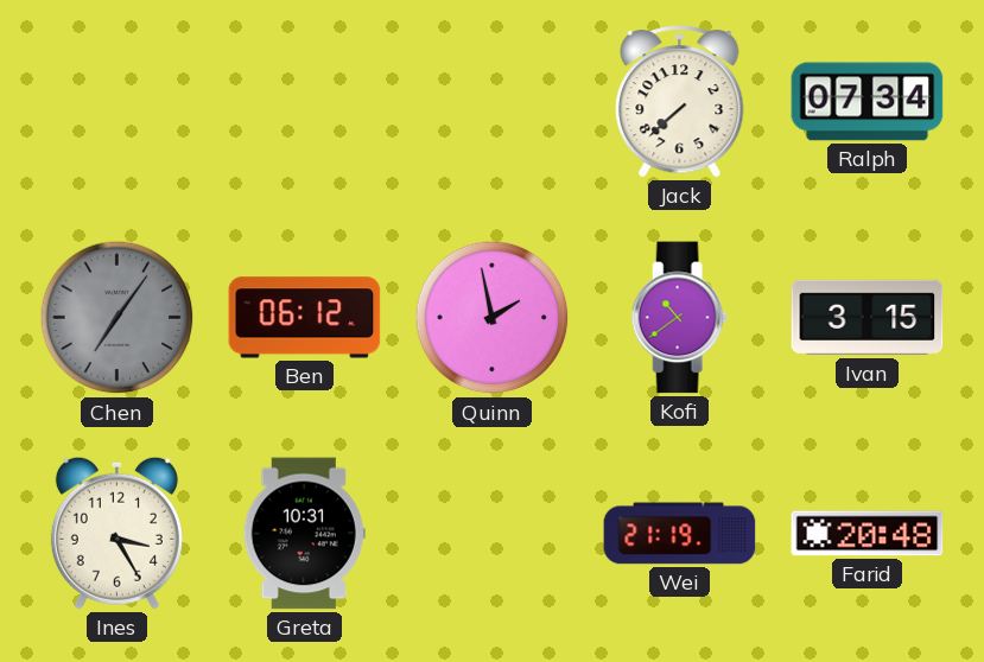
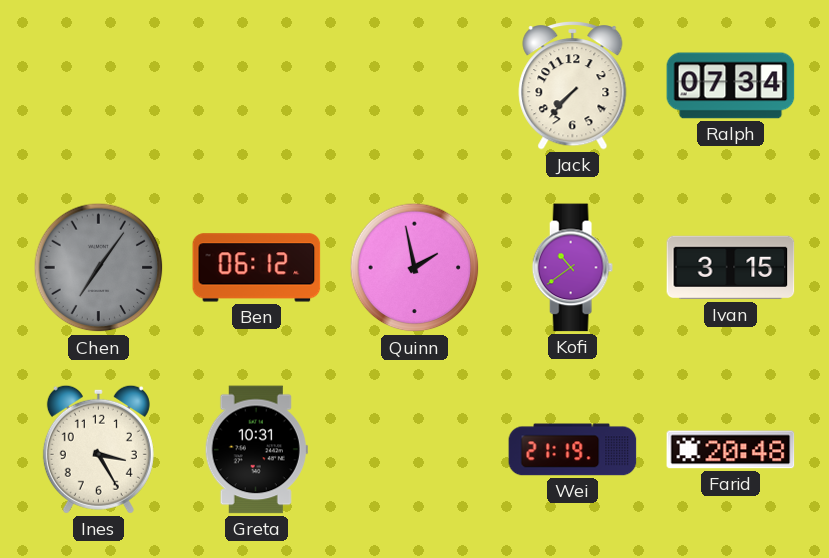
Jack: 7:38 -> 7:37 (573, 86)
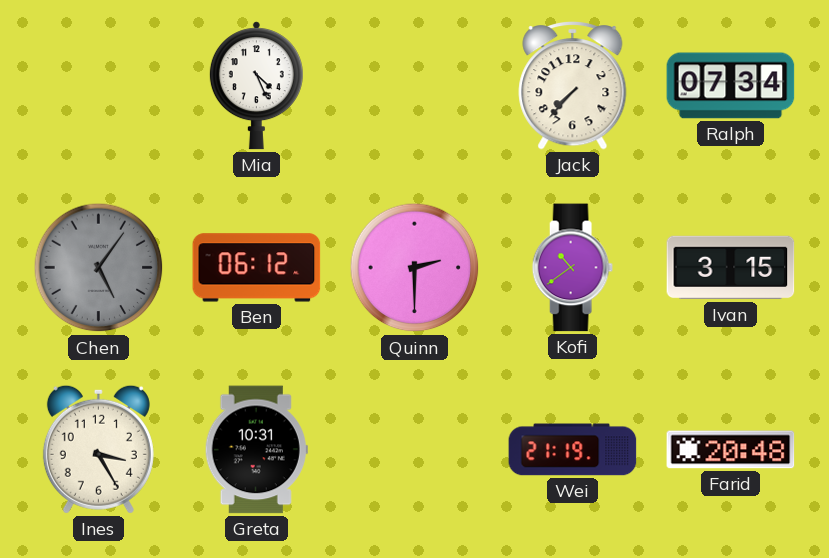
Mia: none -> 4:26 (256, 86)
Chen: 7:06 -> 5:06 (99, 268)
Quinn: 1:58 -> 2:30 (415, 268)
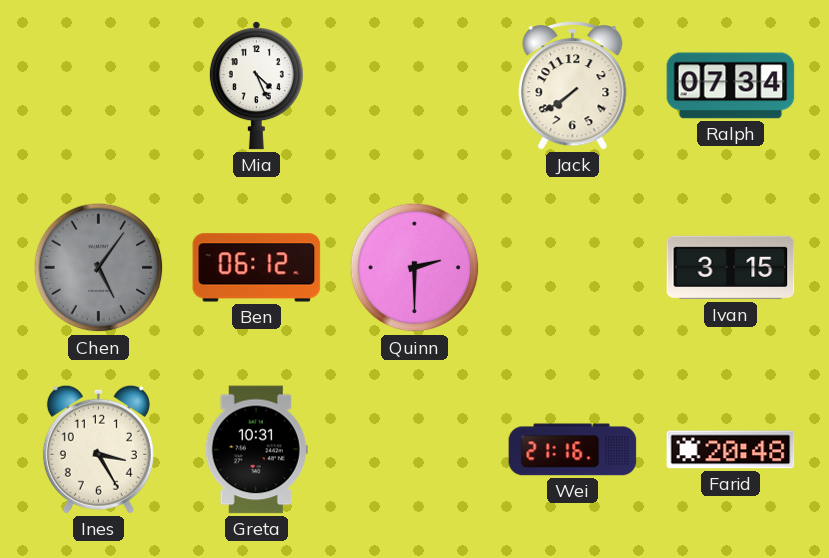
Jack: 7:37 -> 7:39 (573, 86)
Kofi: 10:39 -> none (572, 268)
Wei: 21:19 -> 21:16 (573, 450)
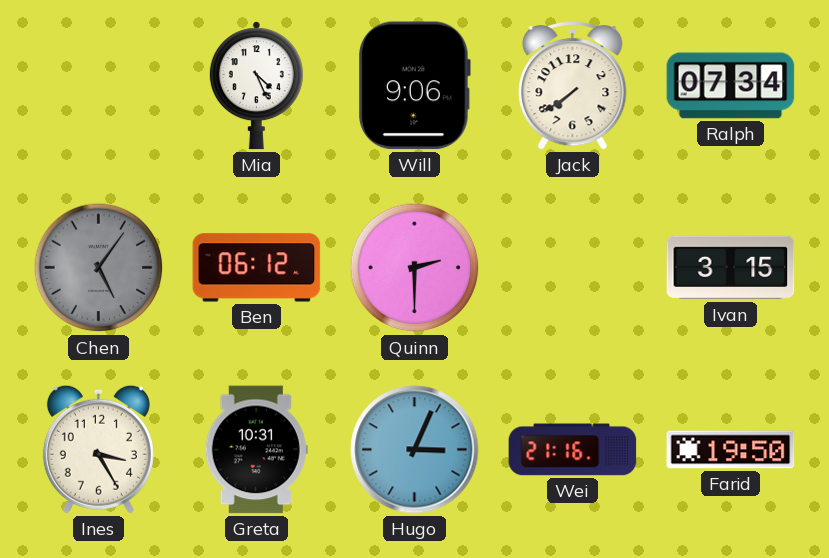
Will: none -> 9:06 (414, 86)
Hugo: none -> 3:04 (415, 450)
Farid: 20:48 -> 19:50 (731, 450)
